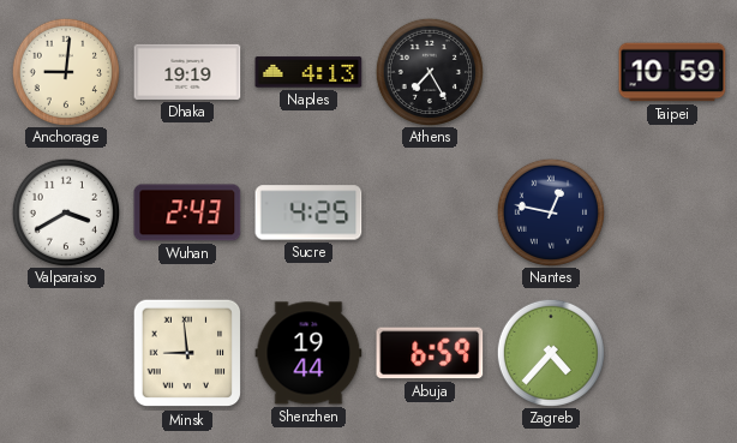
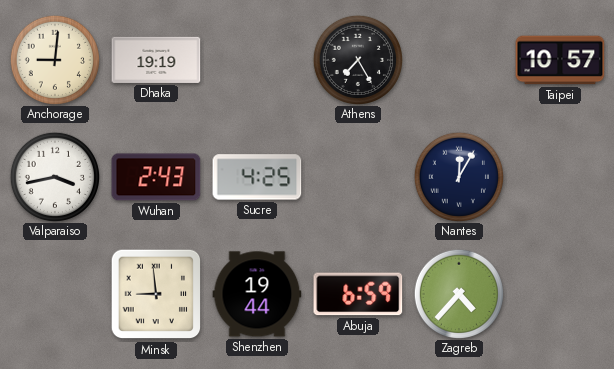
Naples: 4:13 -> none (308, 72)
Taipei: 10:59 -> 10:57 (560, 60)
Valparaiso: 3:40 -> 3:43 (54, 176)
Nantes: 12:47 -> 12:05 (458, 176)
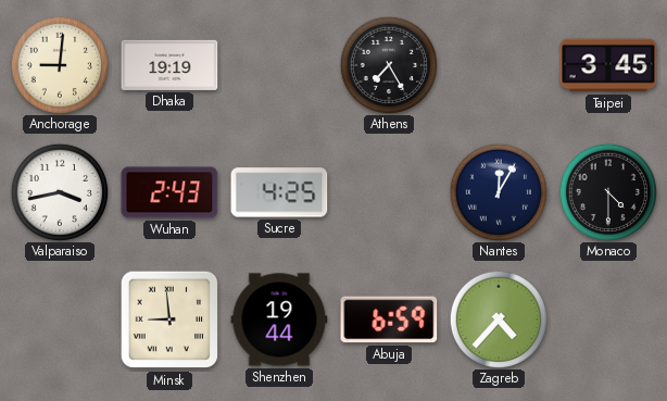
Taipei: 10:57 -> 3:45 (608, 65)
Monaco: none -> 4:30 (607, 191)
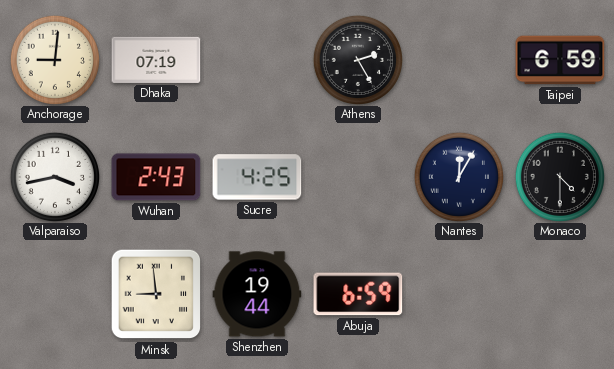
Dhaka: 19:19 -> 07:19 (156, 60)
Athens: 7:25 -> 2:25 (357, 59)
Taipei: 3:45 -> 6:59 (560, 60)
Zagreb: 4:37 -> none (498, 318)
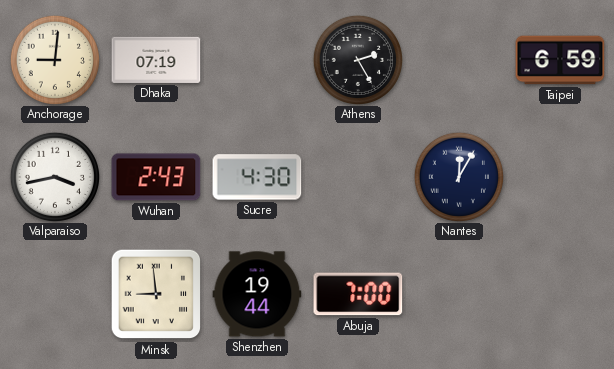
Sucre: 4:25 -> 4:30 (257, 177)
Monaco: 4:30 -> none (559, 176)
Abuja: 6:59 -> 7:00 (358, 294)
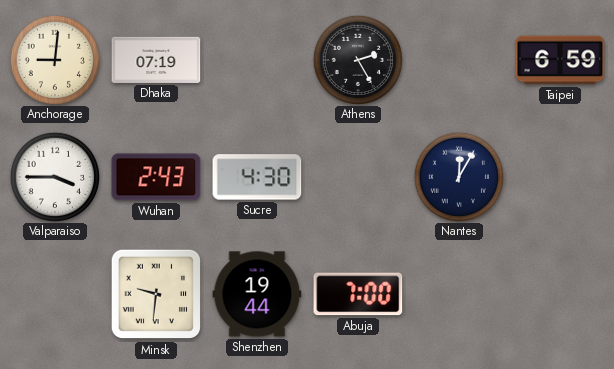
Valparaiso: 3:43 -> 3:45 (54, 176)
Minsk: 8:59 -> 9:31 (156, 294)
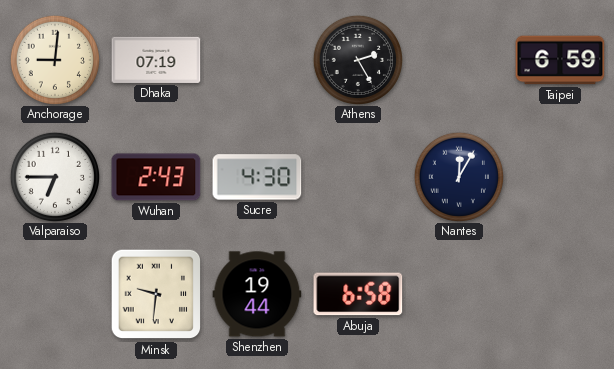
Valparaiso: 3:45 -> 6:45 (54, 176)
Abuja: 7:00 -> 6:58 (358, 294)
